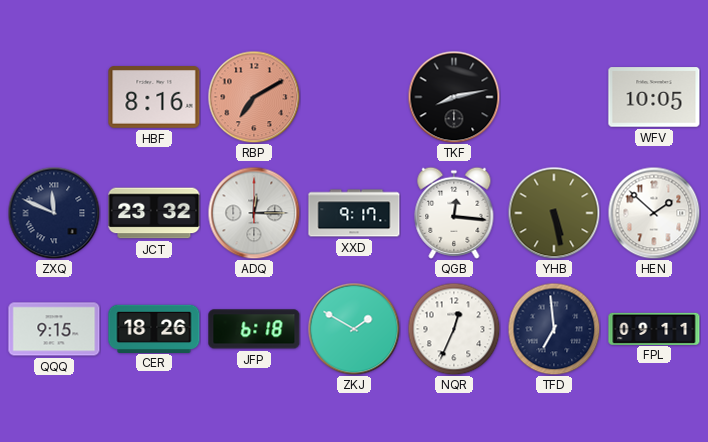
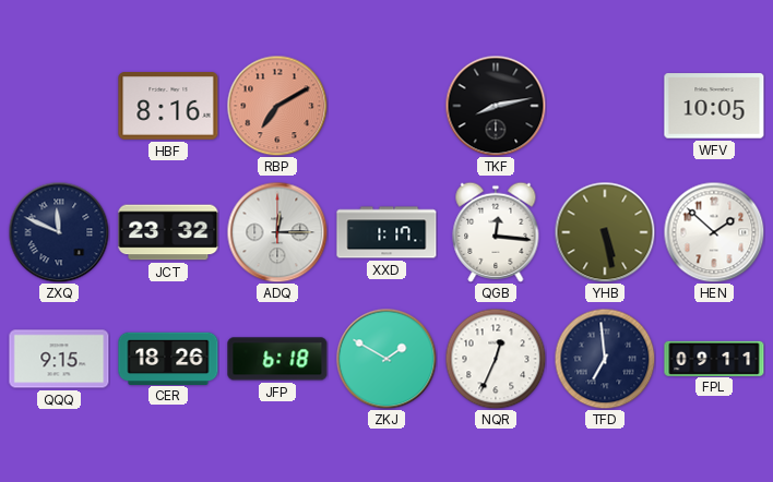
XXD: 9:17 -> 1:17 (386, 232)
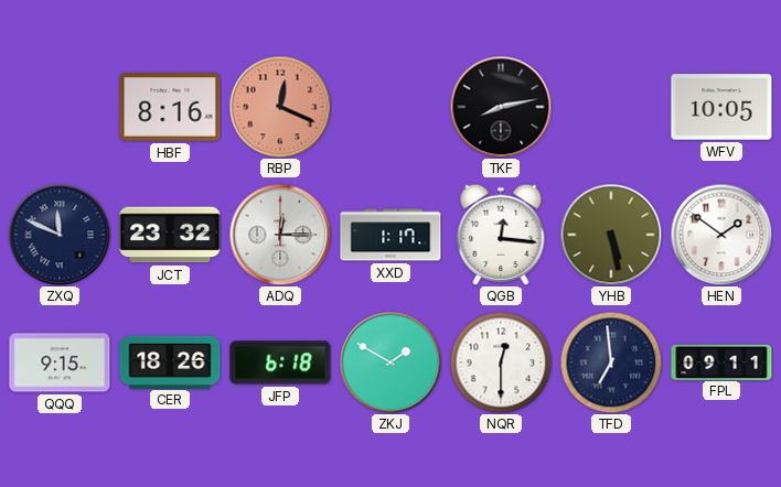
RBP: 7:10 -> 12:19 (280, 107)
HEN: 1:52 -> 1:51 (721, 235)
NQR: 12:34 -> 12:30 (501, 362)
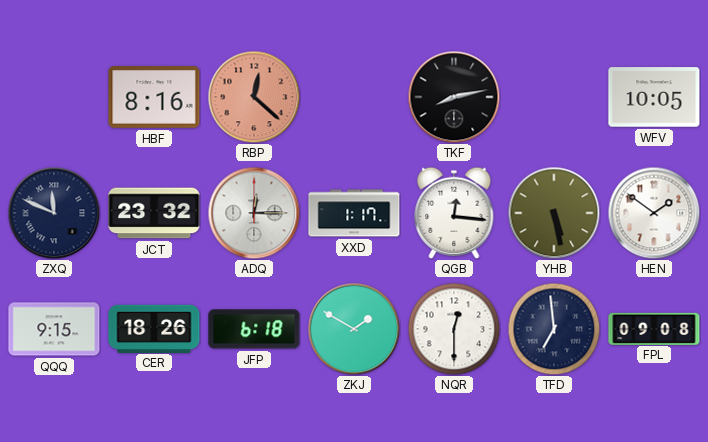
RBP: 12:19 -> 12:22 (254, 97)
FPL: 09:11 -> 09:08 (654, 328)
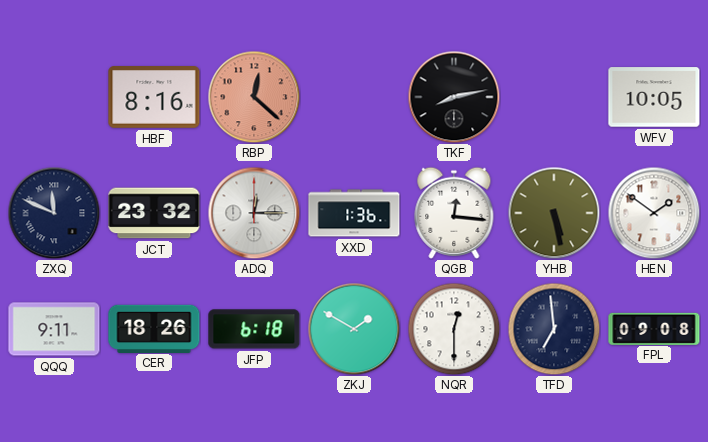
XXD: 1:17 -> 1:36 (354, 213)
QQQ: 9:15 -> 9:11 (54, 329)
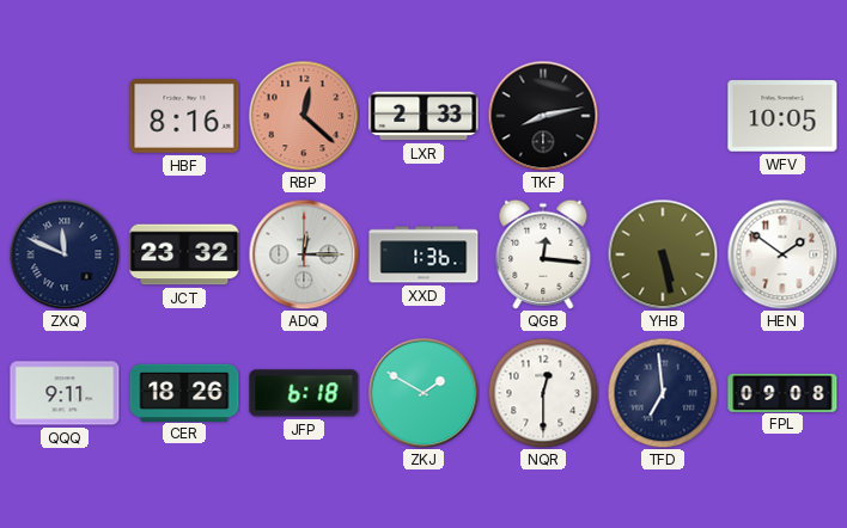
LXR: none -> 2:33 (423, 116)
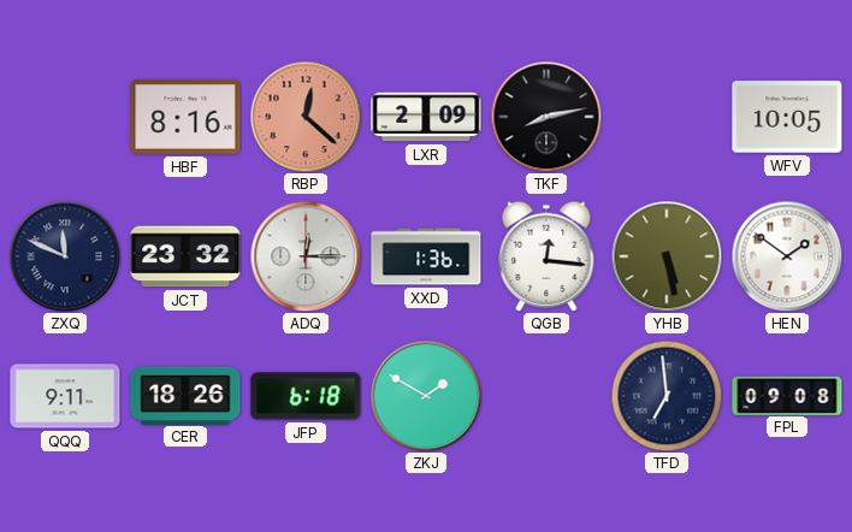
LXR: 2:33 -> 2:09 (426, 117)
NQR: 12:30 -> none (543, 393)
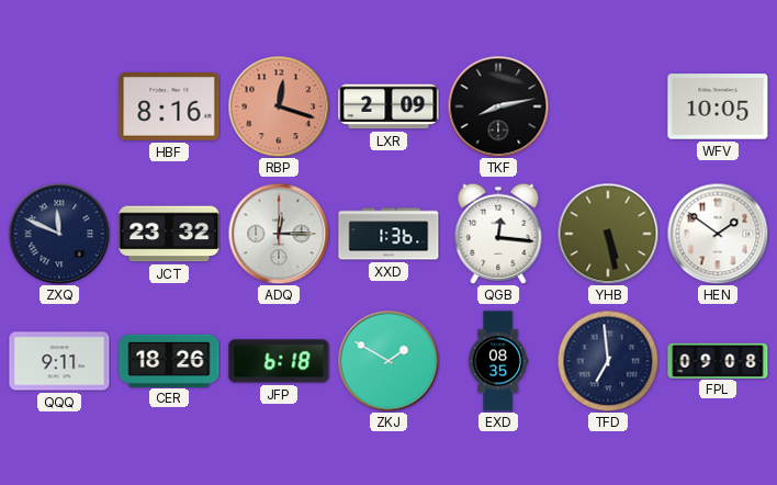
RBP: 12:22 -> 12:18 (279, 106)
EXD: none -> 08:35 (498, 361)
